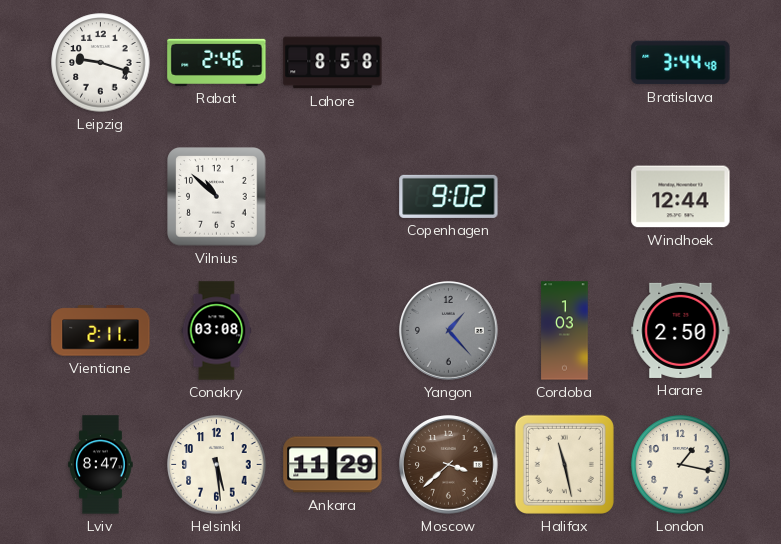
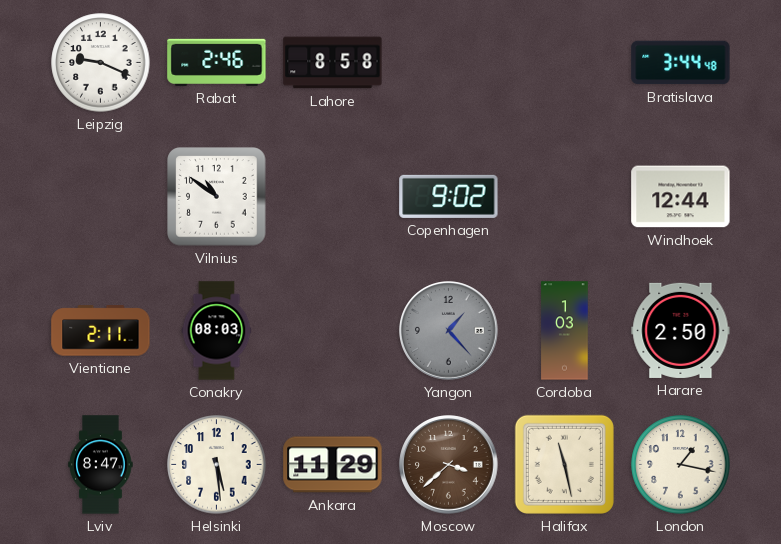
Leipzig: 9:18 -> 9:19 (101, 63)
Vilnius: 10:52 -> 10:51 (217, 197)
Conakry: 03:08 -> 08:03 (217, 331)
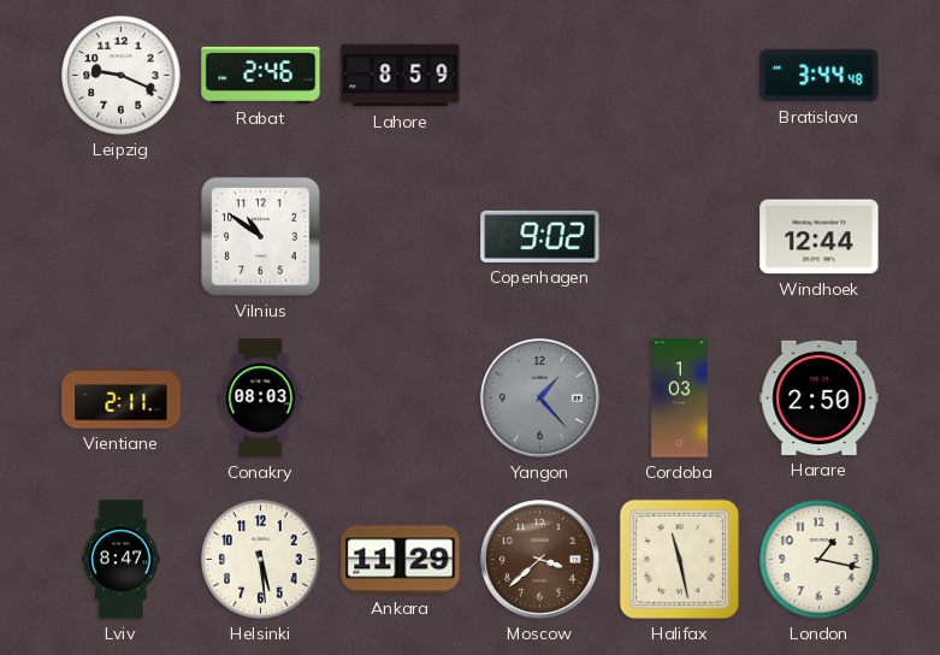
Lahore: 8:58 -> 8:59 (401, 76)
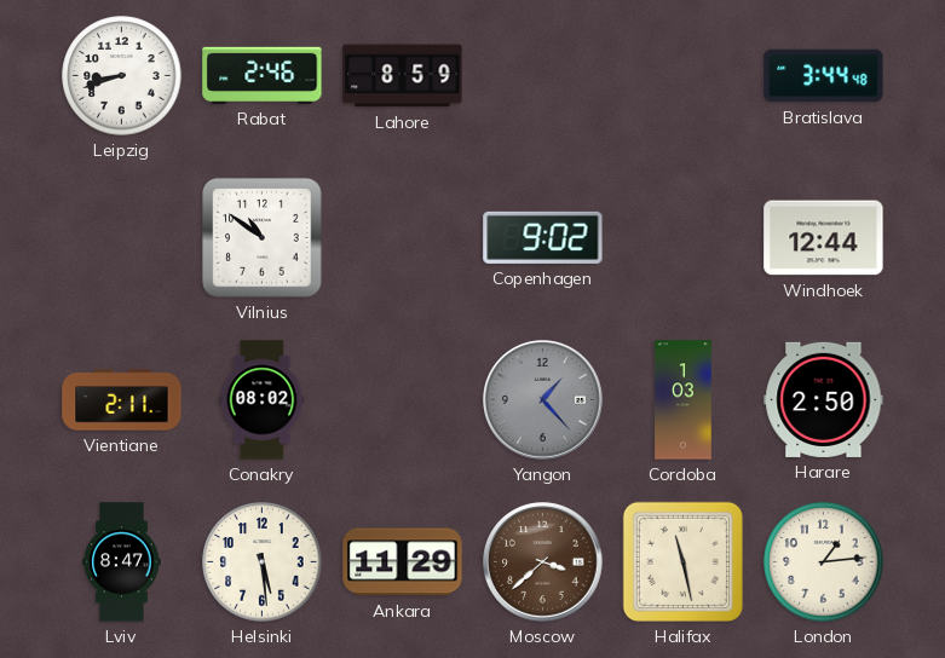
Leipzig: 9:19 -> 8:42 (122, 76)
Conakry: 08:03 -> 08:02 (263, 400)
London: 1:17 -> 1:14 (824, 562)
